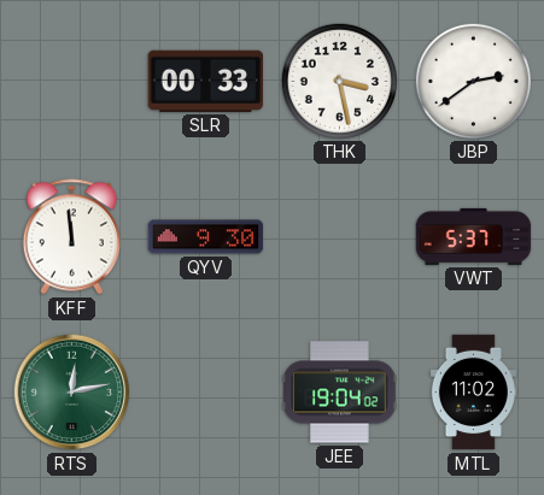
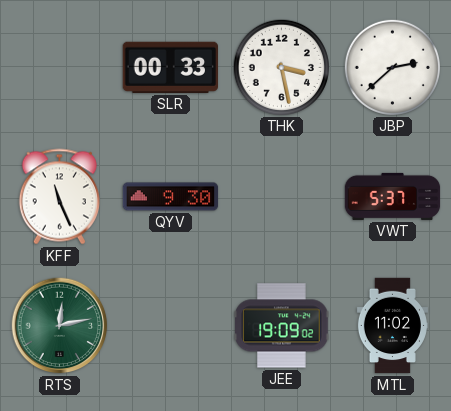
JBP: 2:39 -> 2:38 (392, 67)
KFF: 11:59 -> 11:26 (59, 197)
JEE: 19:04 -> 19:09 (282, 326)
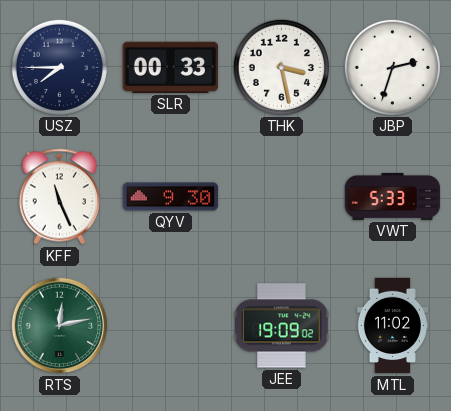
USZ: none -> 7:45 (59, 67)
JBP: 2:38 -> 2:33 (392, 67)
VWT: 5:37 -> 5:33 (393, 196)
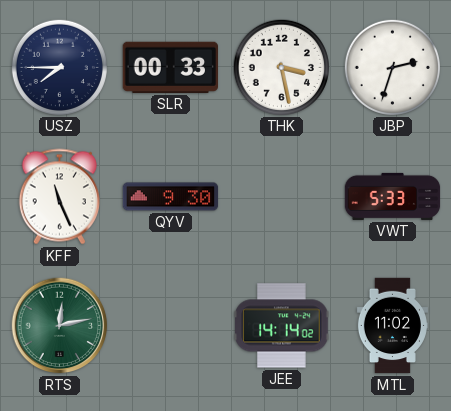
JEE: 19:09 -> 14:14 (282, 326)
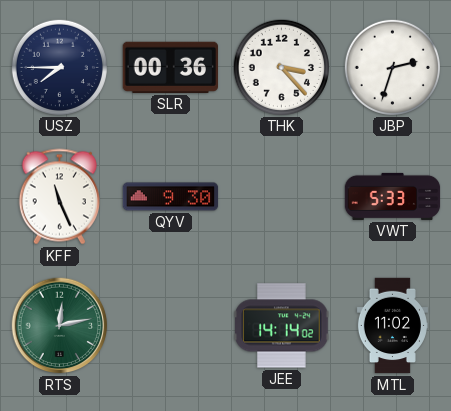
SLR: 00:33 -> 00:36 (170, 67)
THK: 3:28 -> 3:23 (281, 67)
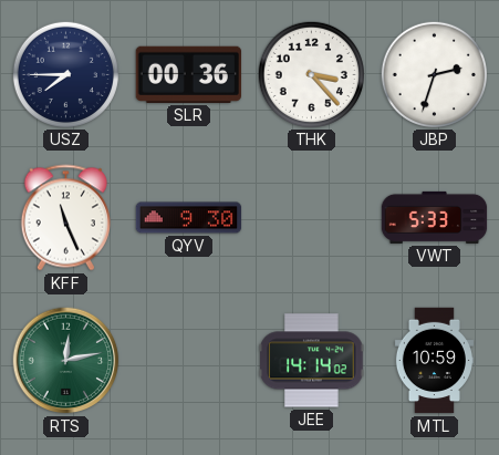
MTL: 11:02 -> 10:59 (434, 361)
